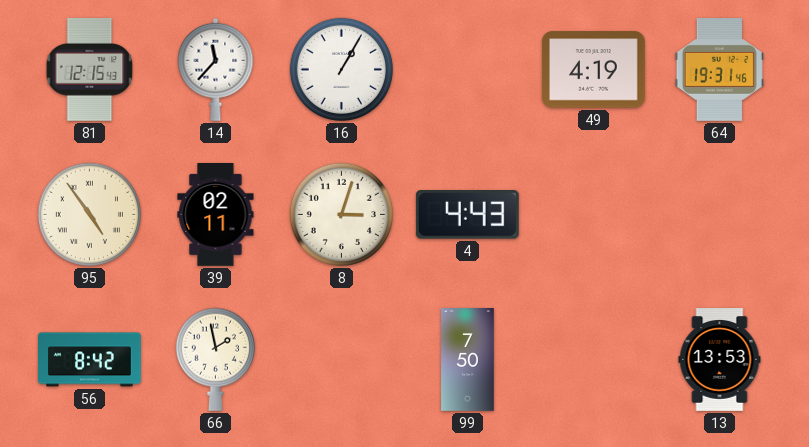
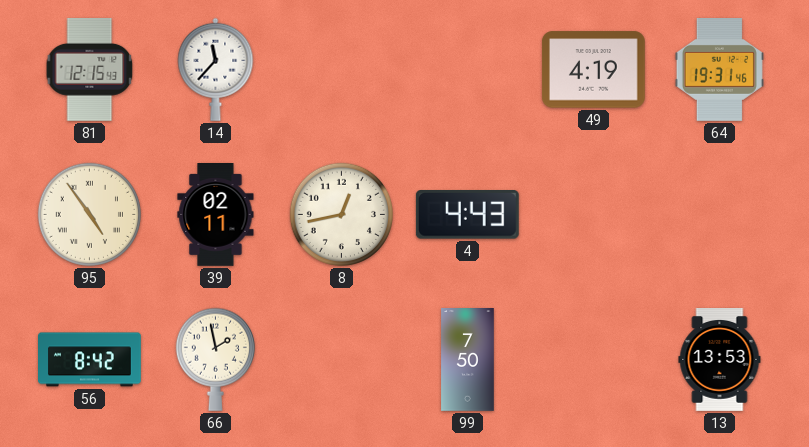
16: 1:05 -> none (341, 69)
8: 3:03 -> 12:43 (341, 214)
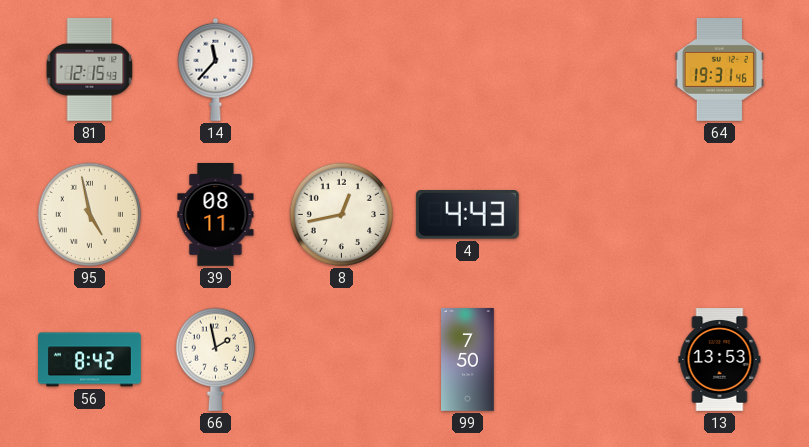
49: 4:19 -> none (593, 70)
95: 4:54 -> 4:58 (89, 214)
39: 02:11 -> 08:11 (216, 215)
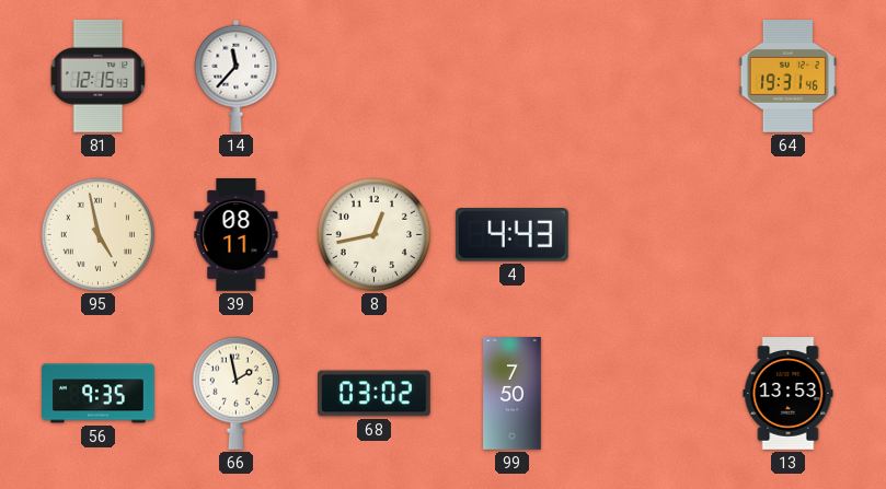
56: 8:42 -> 9:35 (99, 394)
68: none -> 03:02 (375, 394)
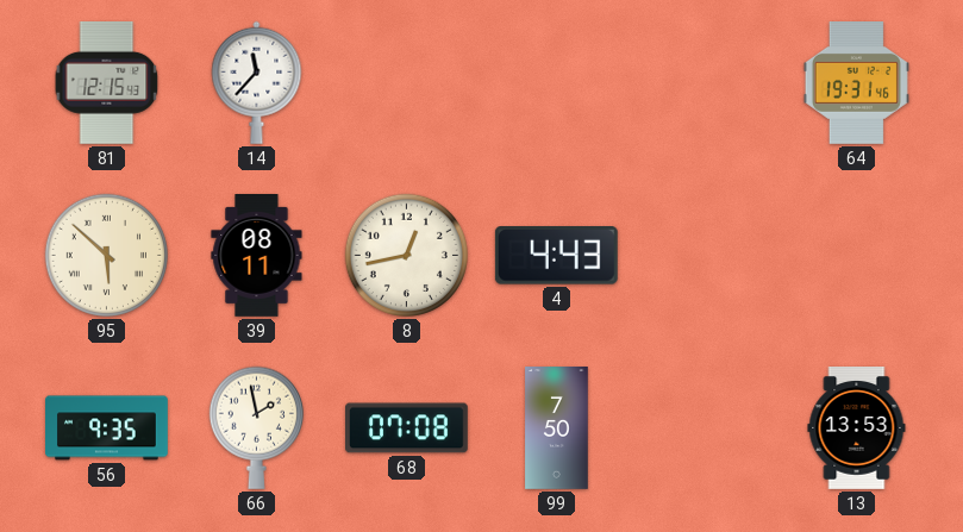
95: 4:58 -> 5:52 (106, 255)
68: 03:02 -> 07:08 (407, 428)
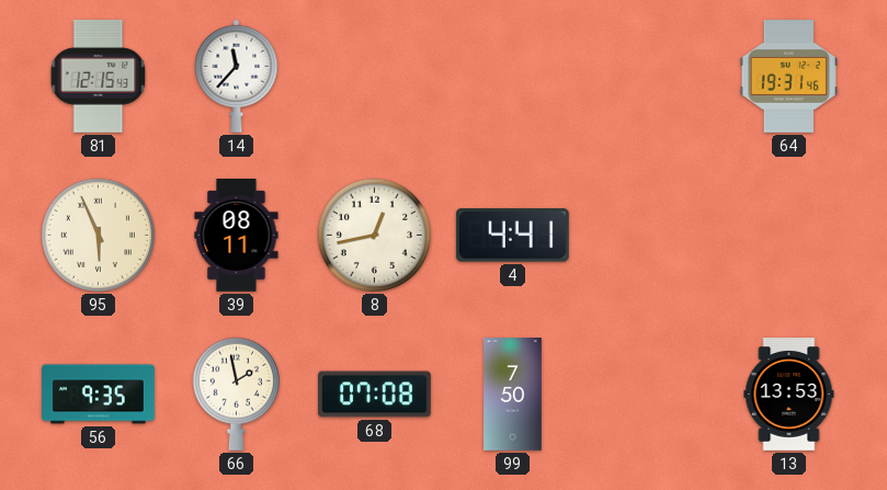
95: 5:52 -> 5:56 (98, 235)
4: 4:43 -> 4:41 (512, 236)
